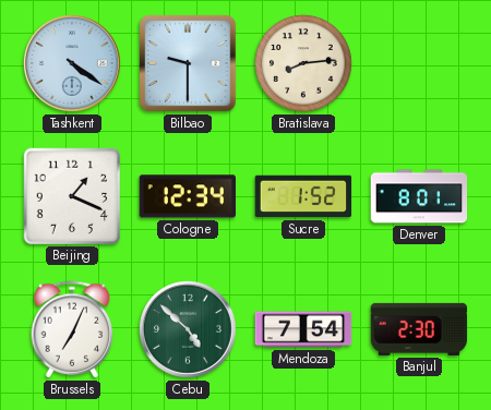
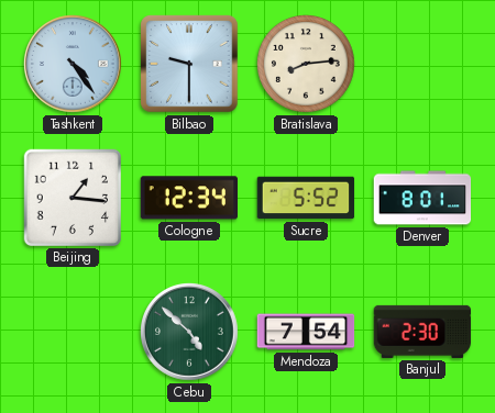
Tashkent: 4:21 -> 4:24 (73, 64)
Beijing: 1:19 -> 1:16 (71, 197)
Sucre: 1:52 -> 5:52 (306, 198)
Brussels: 7:04 -> none (72, 329)
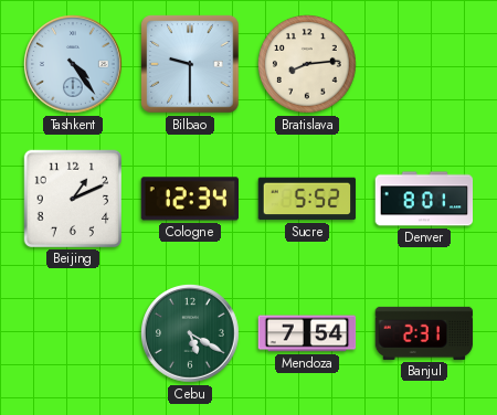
Beijing: 1:16 -> 1:11 (72, 198)
Cebu: 4:52 -> 5:20 (190, 333)
Banjul: 2:30 -> 2:31 (424, 333)
